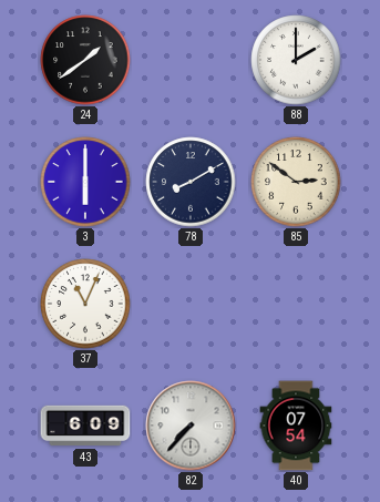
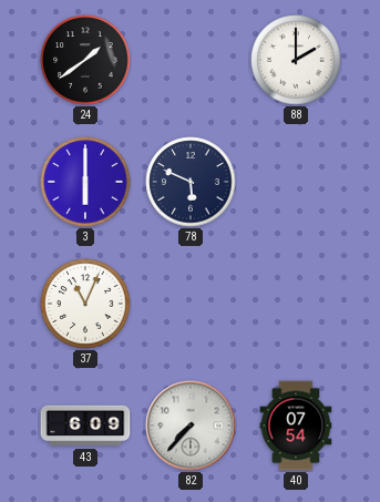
78: 8:10 -> 5:49 (191, 182)
85: 2:51 -> none (296, 182)
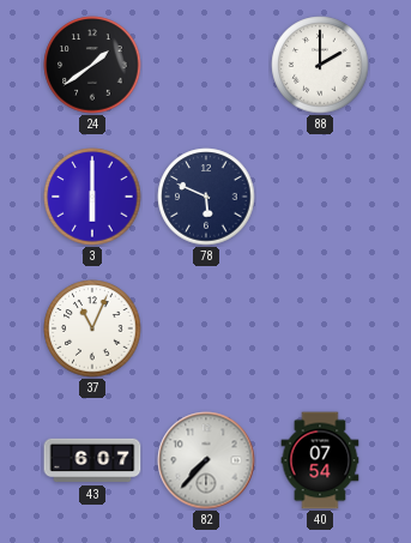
43: 6:09 -> 6:07 (92, 460)
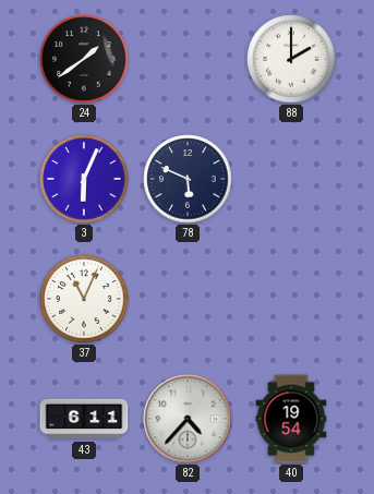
3: 6:00 -> 6:04 (84, 179)
43: 6:07 -> 6:11 (84, 419)
82: 7:37 -> 4:37 (188, 419)
40: 07:54 -> 19:54 (291, 419)
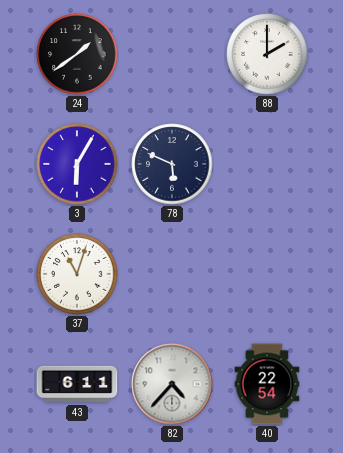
3: 6:04 -> 6:05 (77, 164)
37: 11:04 -> 11:03 (77, 274)
40: 19:54 -> 22:54 (267, 384)
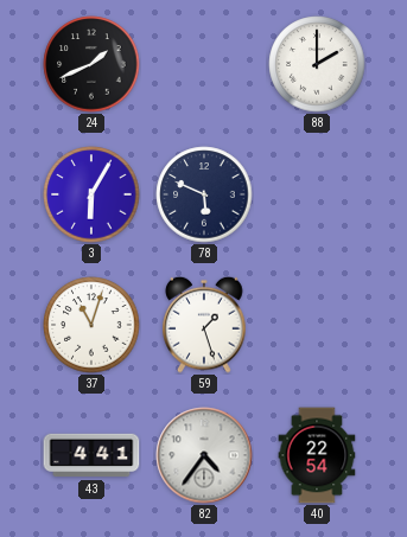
24: 1:39 -> 1:41 (91, 64)
59: none -> 1:27 (204, 325)
43: 6:11 -> 4:41 (91, 455)
82: 4:37 -> 4:36 (204, 455)
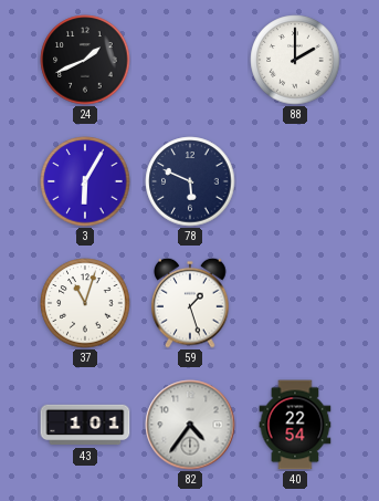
43: 4:41 -> 1:01 (85, 425)
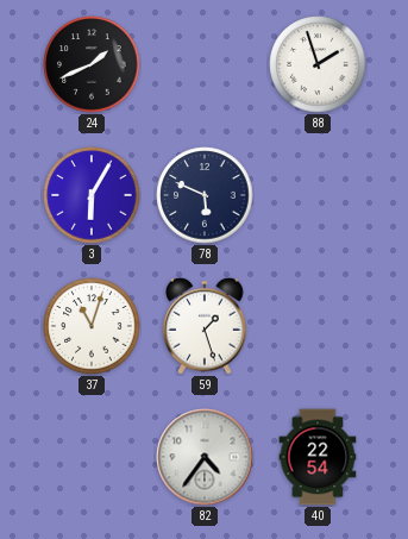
88: 2:00 -> 1:57 (318, 64)
43: 1:01 -> none (85, 425)
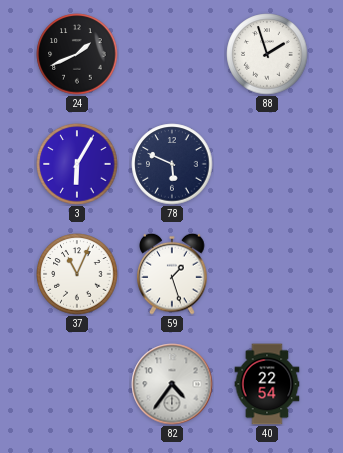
37: 11:03 -> 11:04 (77, 274)
